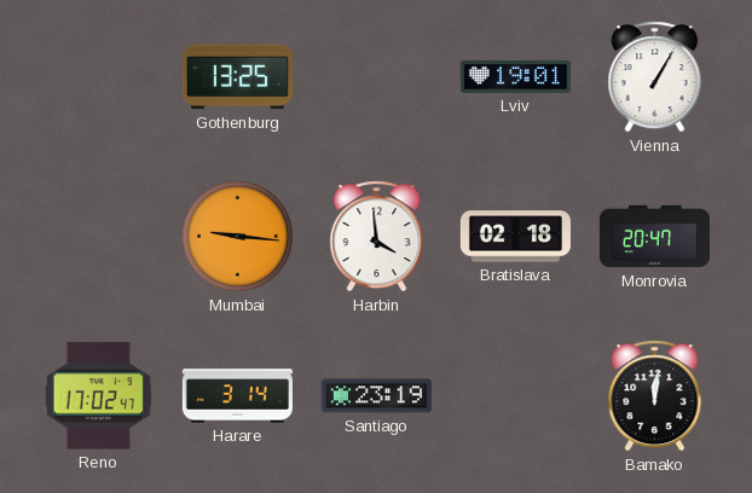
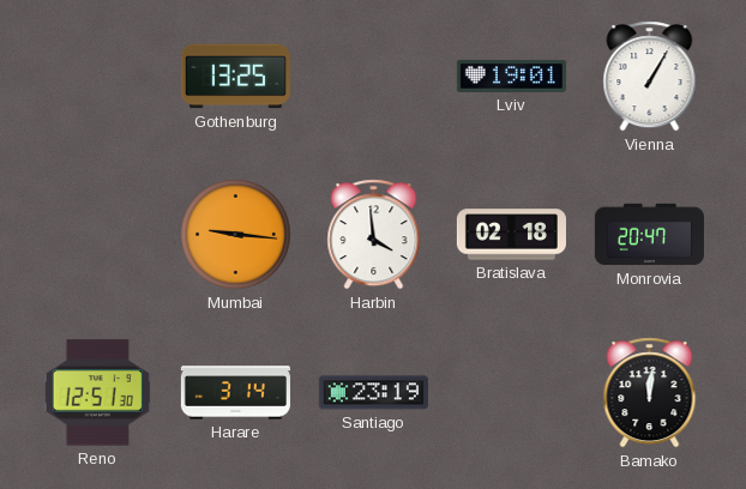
Reno: 17:02 -> 12:51 (97, 393)
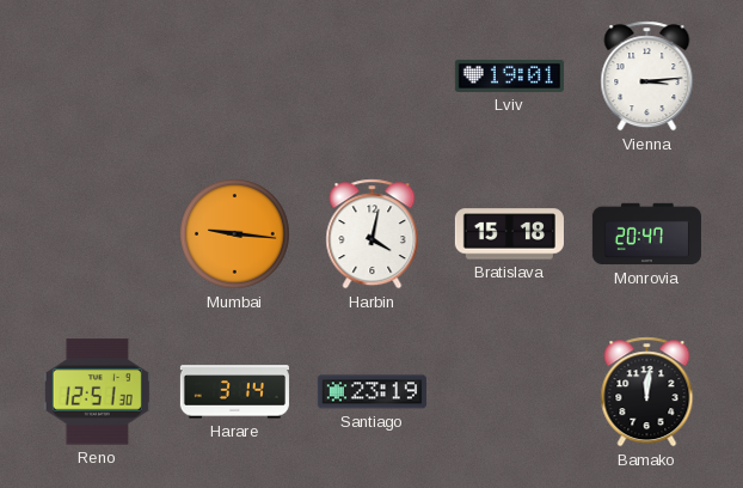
Gothenburg: 13:25 -> none (235, 77)
Vienna: 1:05 -> 3:14 (647, 77)
Harbin: 3:59 -> 4:02 (373, 234)
Bratislava: 02:18 -> 15:18 (509, 234)
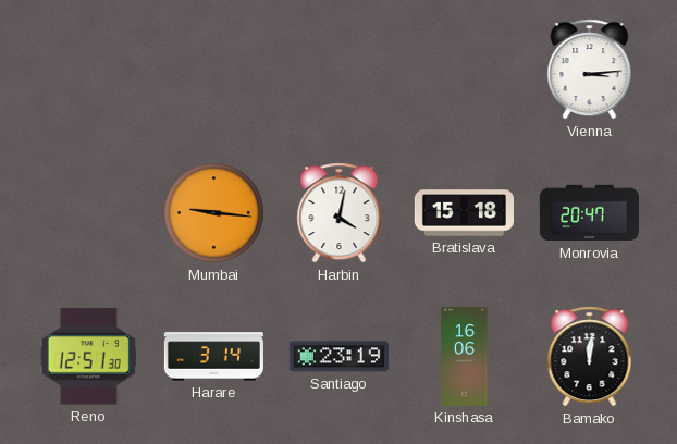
Lviv: 19:01 -> none (509, 75)
Kinshasa: none -> 16:06 (465, 356)
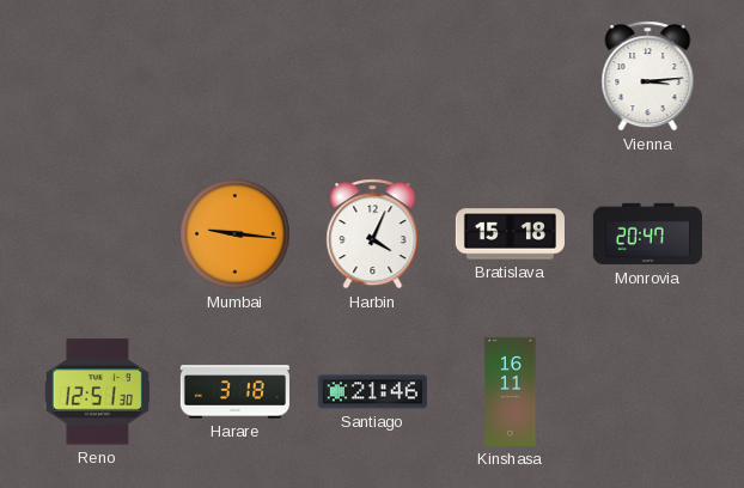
Harbin: 4:02 -> 4:04 (373, 234)
Harare: 3:14 -> 3:18 (234, 392)
Santiago: 23:19 -> 21:46 (372, 392)
Kinshasa: 16:06 -> 16:11 (511, 391)
Bamako: 12:01 -> none (590, 357)
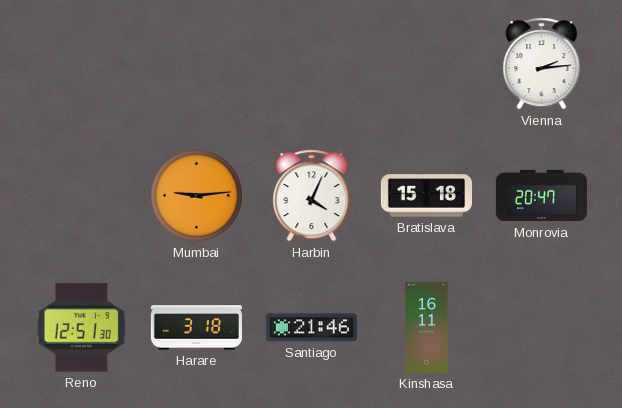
Vienna: 3:14 -> 2:14 (542, 64)
Mumbai: 9:16 -> 9:14 (197, 196)
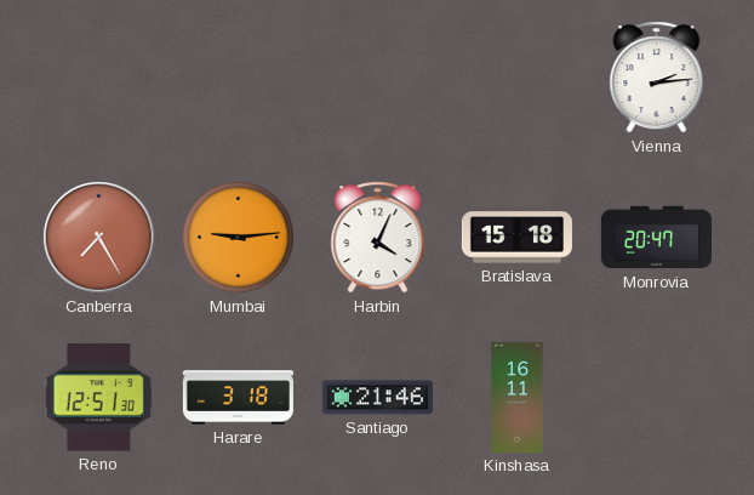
Canberra: none -> 7:25 (99, 238)
